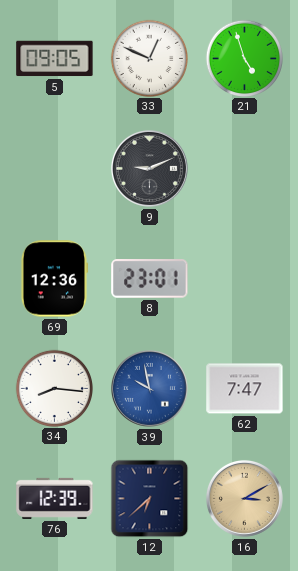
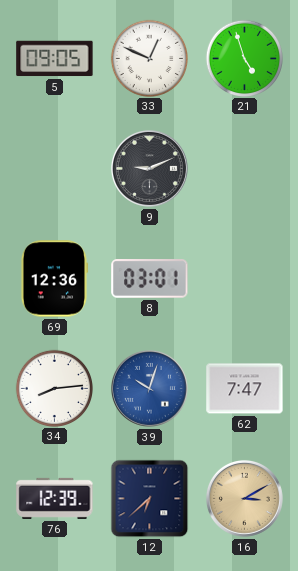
8: 23:01 -> 03:01 (150, 279)
34: 8:16 -> 8:14 (55, 388)
39: 9:58 -> 10:03 (149, 388)
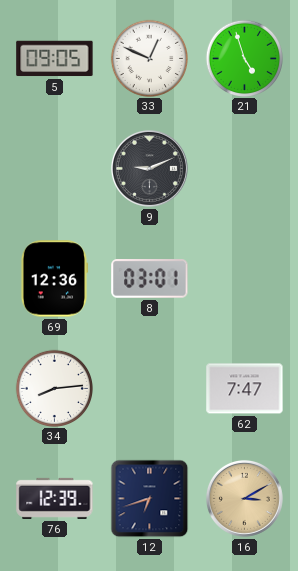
39: 10:03 -> none (149, 388)
12: 6:38 -> 6:42 (150, 499)
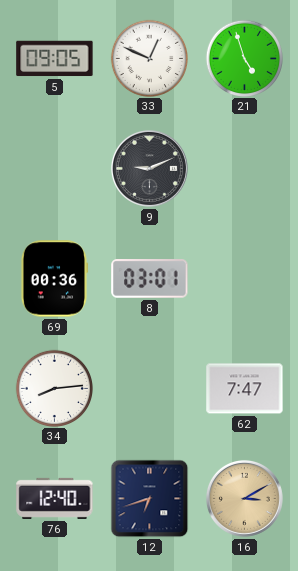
69: 12:36 -> 00:36 (54, 279)
76: 12:39 -> 12:40 (55, 498)
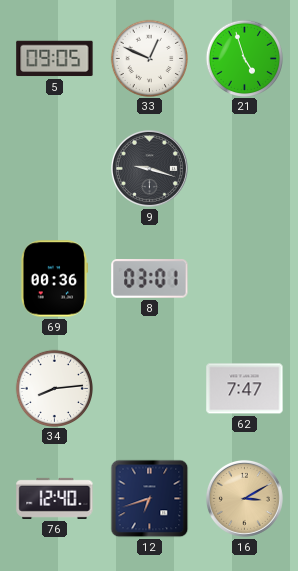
9: 9:11 -> 9:18 (149, 168)
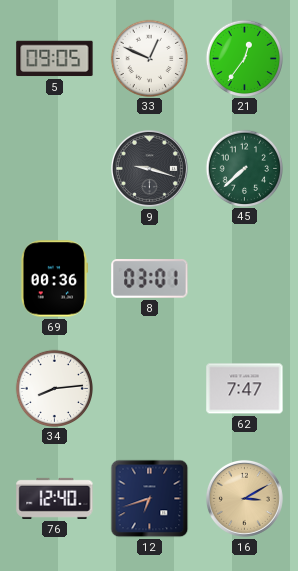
21: 4:57 -> 12:36 (245, 58)
45: none -> 7:38 (245, 168)
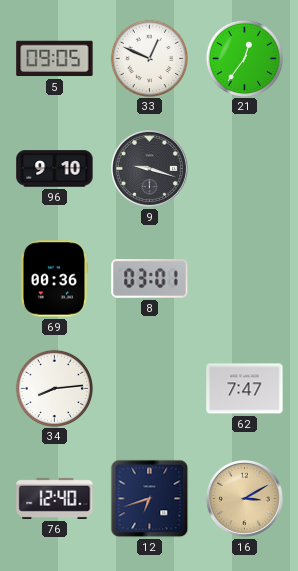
96: none -> 9:10 (55, 169)
45: 7:38 -> none (245, 168)
